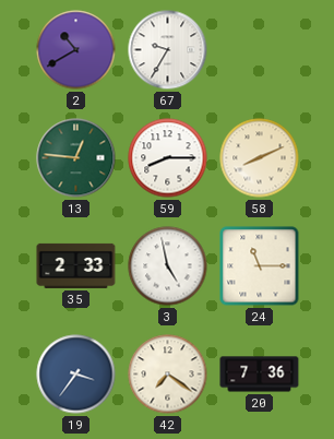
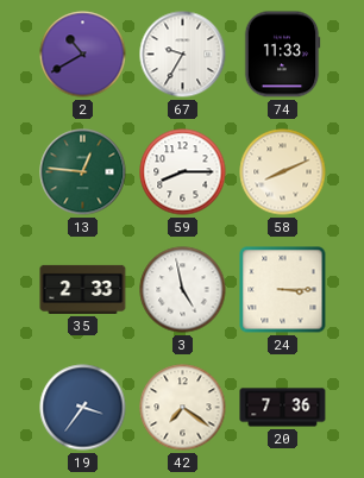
74: none -> 11:33 (282, 55)
24: 11:15 -> 3:15 (283, 290)
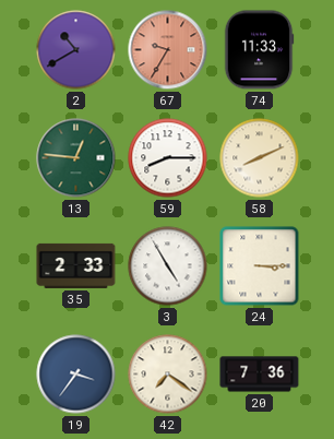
67 dial: white -> salmon (168, 50)
3: 4:58 -> 4:55 (168, 266)
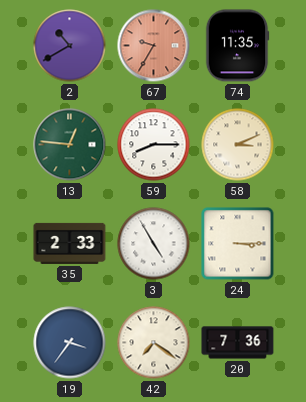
74: 11:33 -> 11:35 (237, 46)
58: 8:11 -> 3:11 (238, 145)
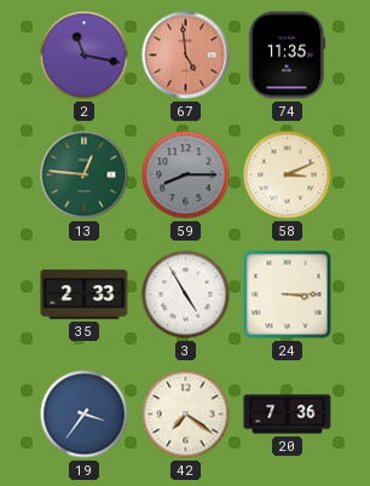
2: 10:40 -> 11:17 (85, 56)
67: 9:35 -> 4:59 (186, 56)
59 dial: white -> grey (186, 175)
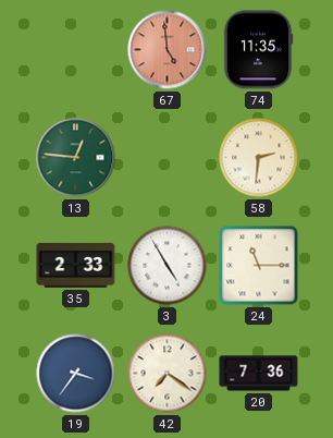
2: 11:17 -> none (85, 56)
59: 8:15 -> none (186, 175)
58: 3:11 -> 2:31 (259, 158)
24: 3:15 -> 11:15 (259, 266)
